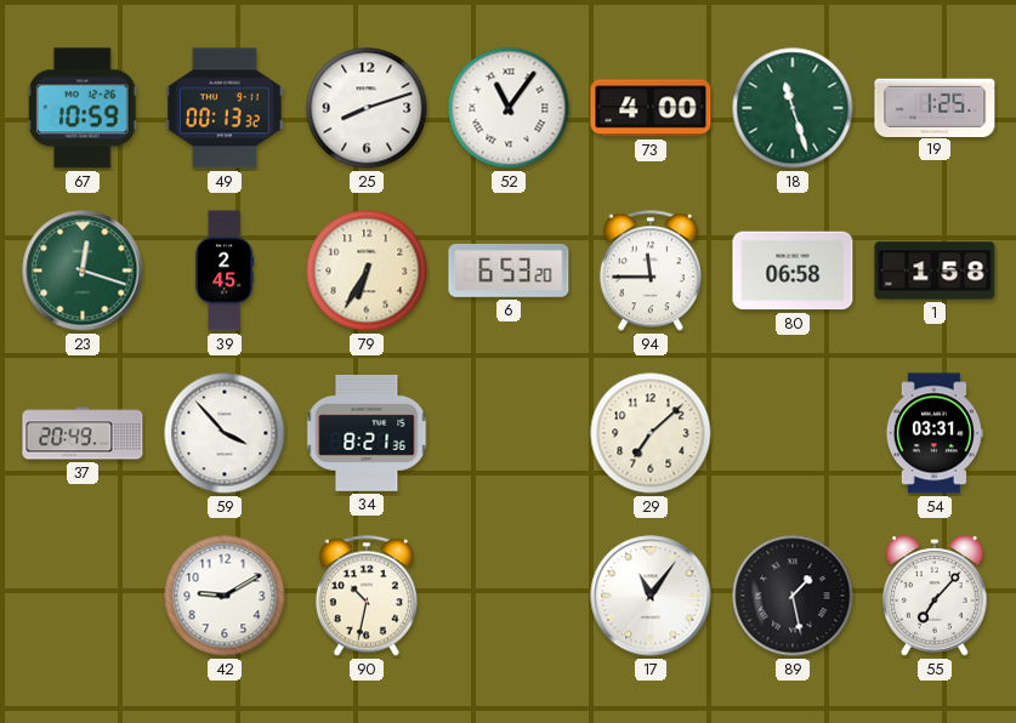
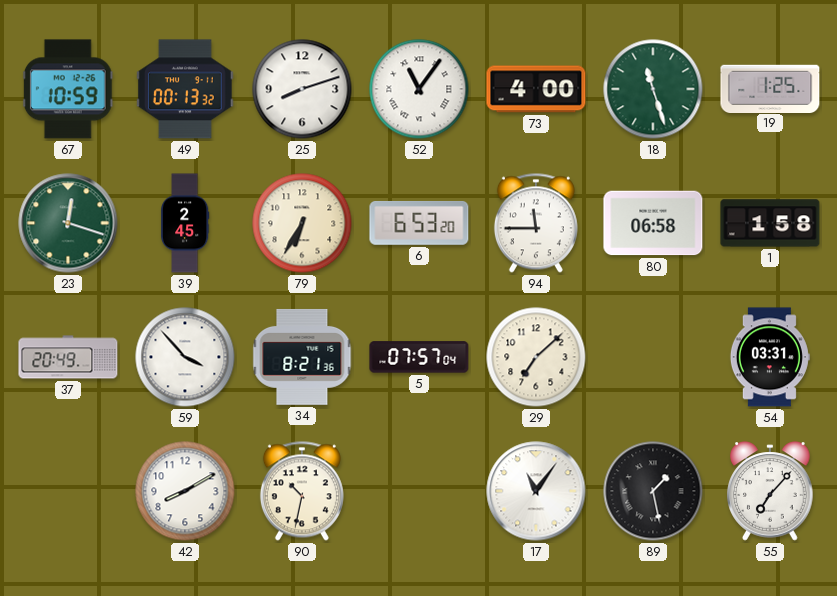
5: none -> 07:57 (419, 357)
42: 9:10 -> 8:10 (185, 491)
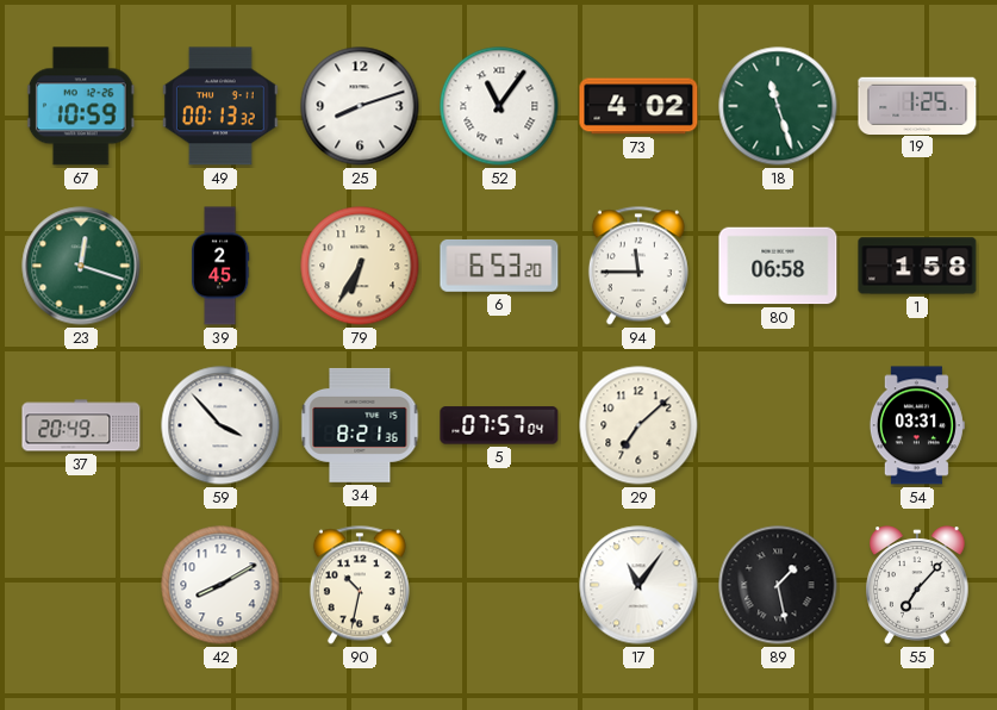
73: 4:00 -> 4:02 (638, 106)
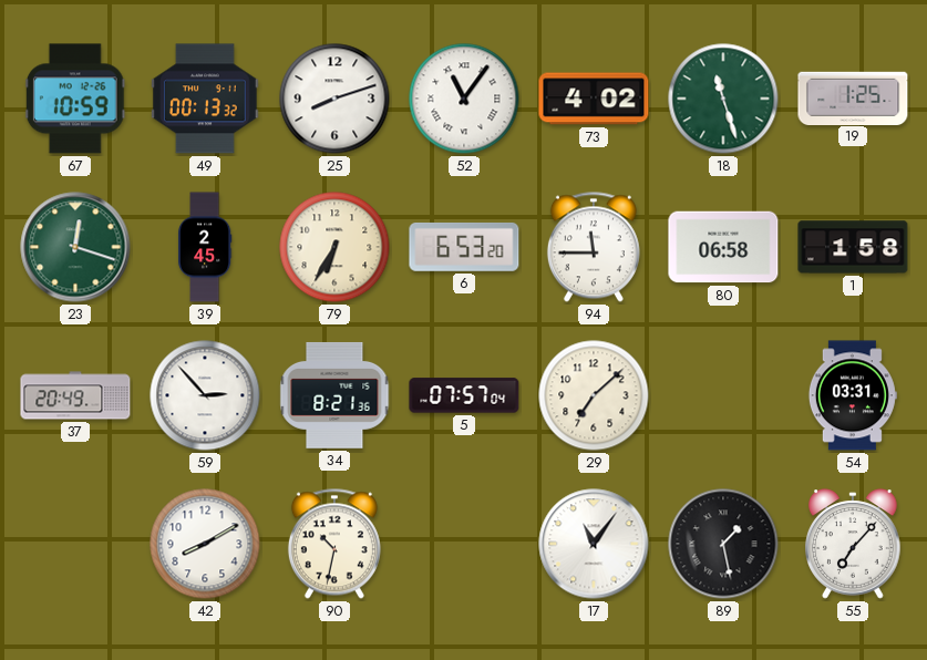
59: 3:53 -> 2:53 (205, 395)
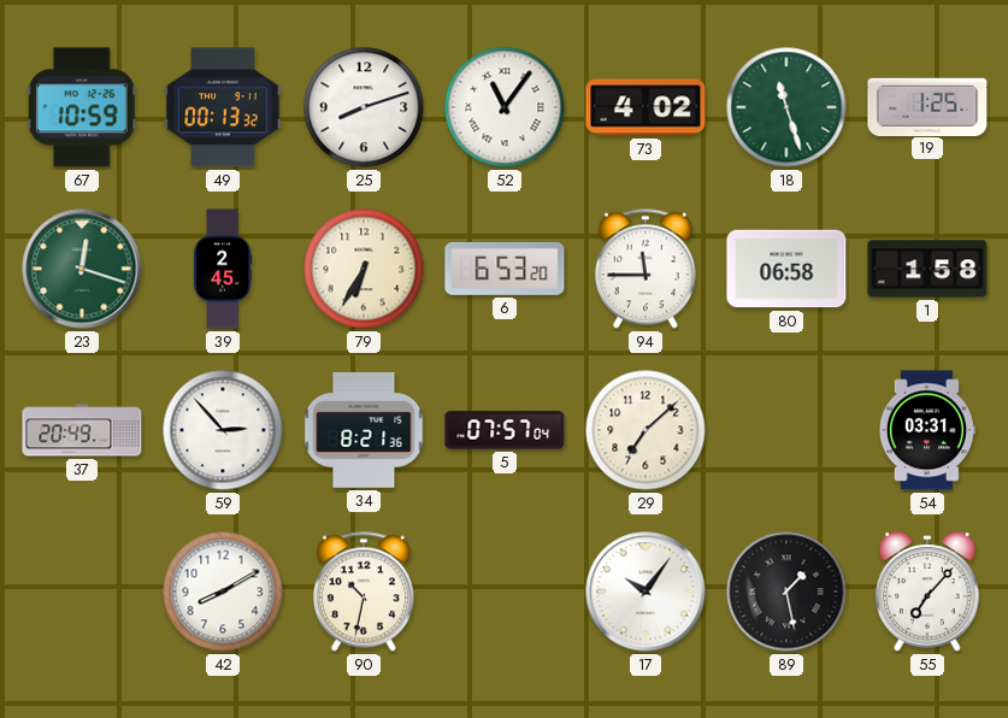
17: 11:06 -> 10:06 (646, 592)
